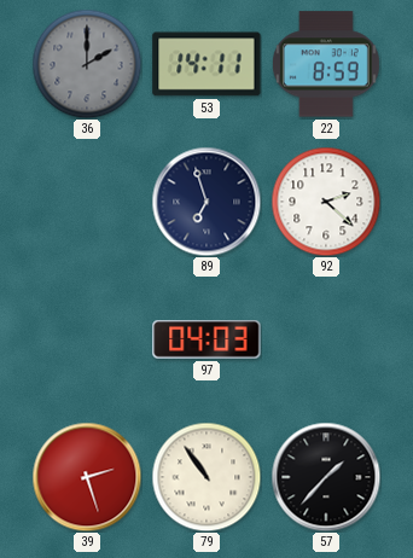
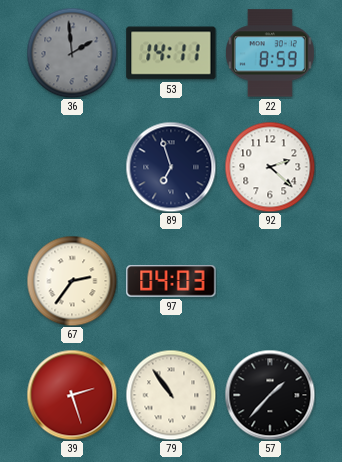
36: 2:00 -> 1:59 (72, 53)
67: none -> 2:36 (72, 281)
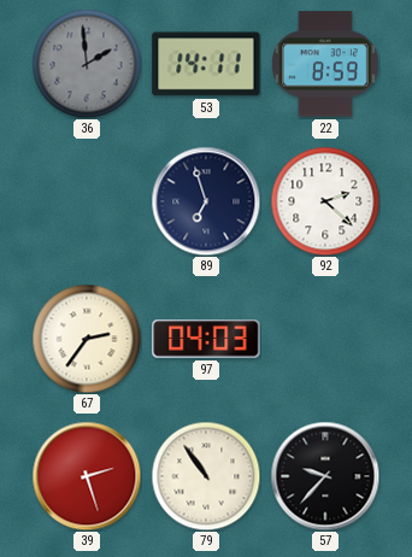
57: 1:37 -> 9:37 (325, 476)
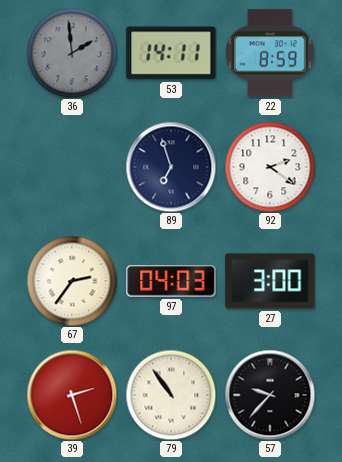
92: 2:22 -> 2:21 (270, 167)
27: none -> 3:00 (270, 281)
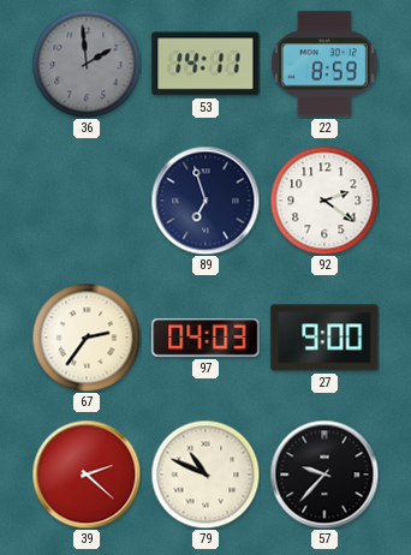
27: 3:00 -> 9:00 (324, 338)
39: 2:27 -> 2:22 (87, 475)
79: 10:54 -> 10:49 (205, 475)
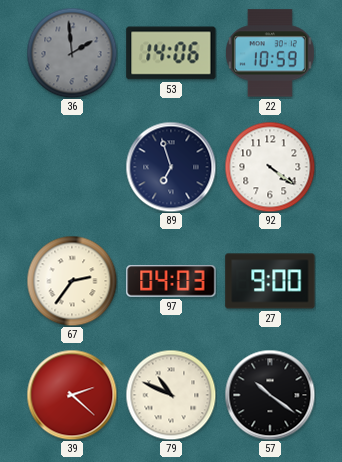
53: 14:11 -> 14:06 (171, 53)
22: 8:59 -> 10:59 (270, 53)
92: 2:21 -> 4:21 (270, 167)
57: 9:37 -> 10:21 (270, 395)
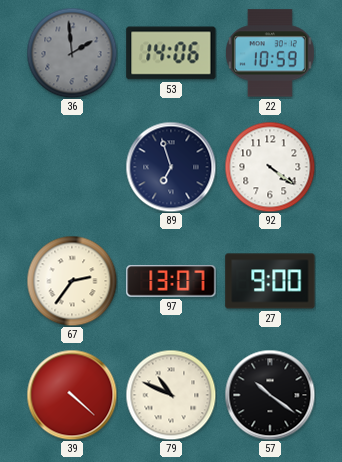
97: 04:03 -> 13:07 (171, 281)
39: 2:22 -> 4:22 (72, 395)
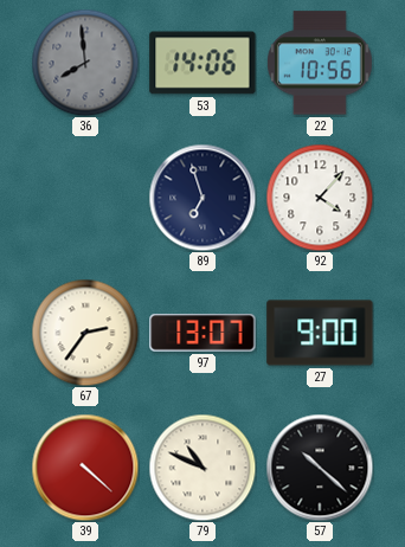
36: 1:59 -> 7:59 (85, 63)
22: 10:59 -> 10:56 (320, 63)
92: 4:21 -> 4:07 (320, 198)
57: 10:21 -> 10:22 (320, 468)
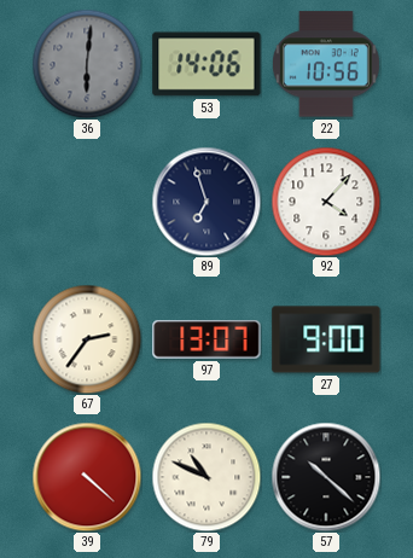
36: 7:59 -> 6:01 (87, 64)
